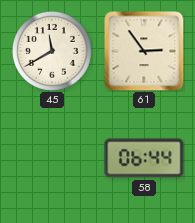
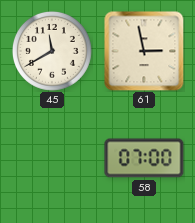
61: 2:54 -> 2:58 (144, 51)
58: 06:44 -> 07:00 (144, 158)
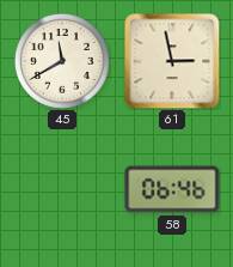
58: 07:00 -> 06:46 (172, 189)
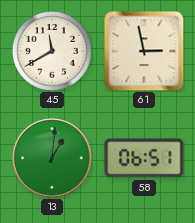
13: none -> 1:01 (52, 158)
58: 06:46 -> 06:51 (144, 158)
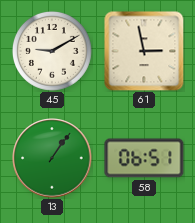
45: 11:40 -> 9:10 (52, 51)
13: 1:01 -> 1:06 (52, 158)
